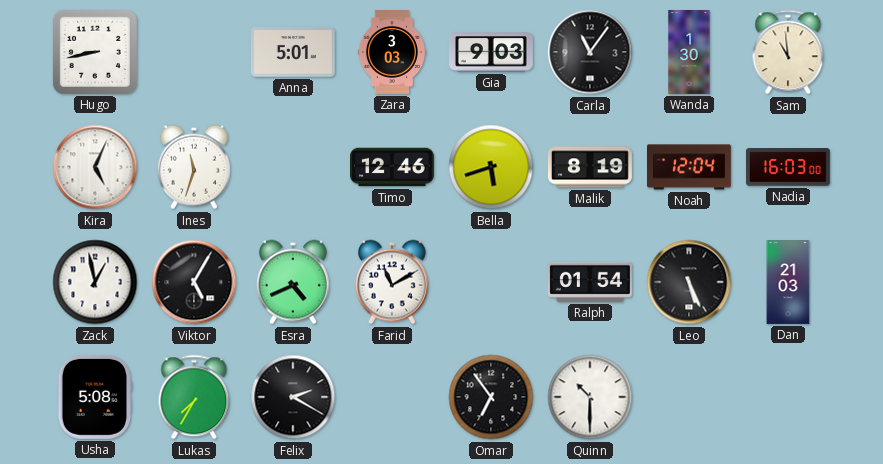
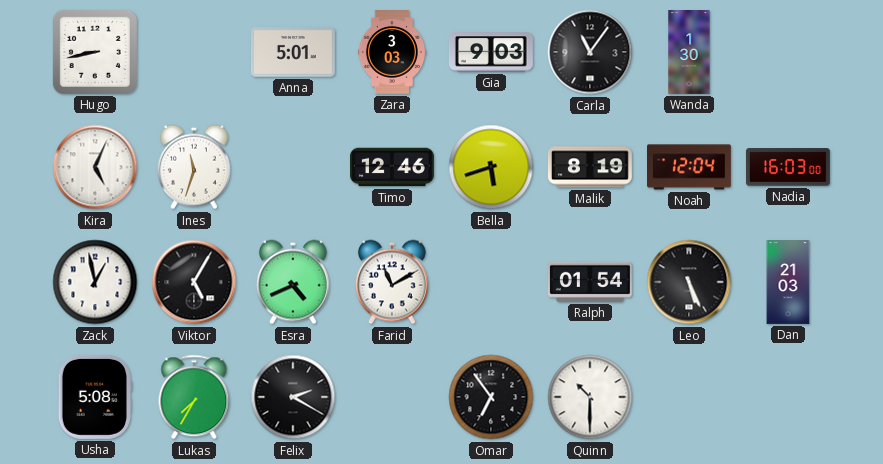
Sam: 10:59 -> none (788, 52)
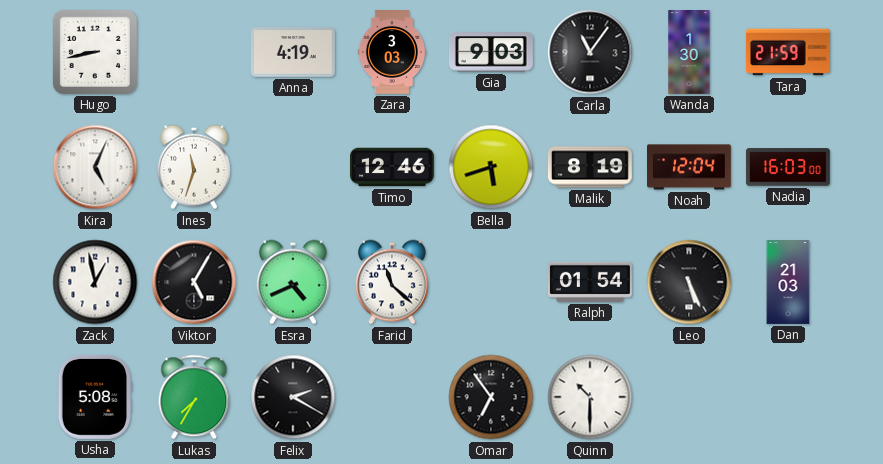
Anna: 5:01 -> 4:19 (293, 52)
Tara: none -> 21:59 (788, 52)
Farid: 11:10 -> 11:22 (392, 282)
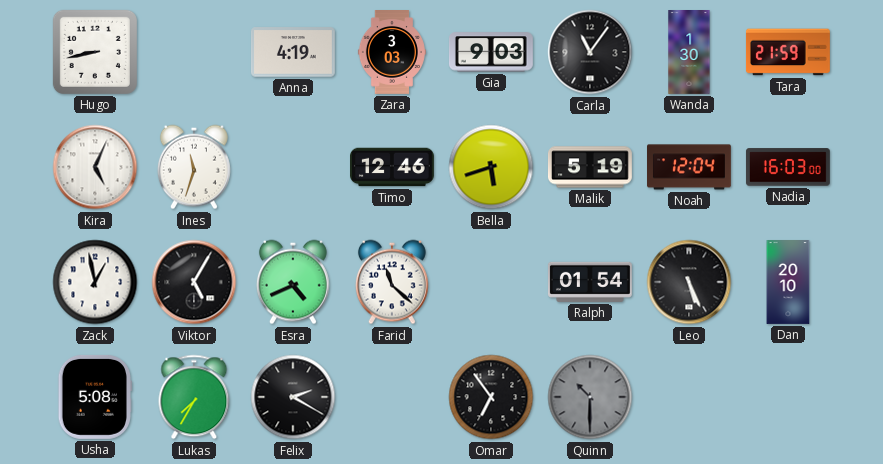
Malik: 8:19 -> 5:19 (590, 167)
Dan: 21:03 -> 20:10 (788, 283)
Quinn dial: white -> grey (590, 397)
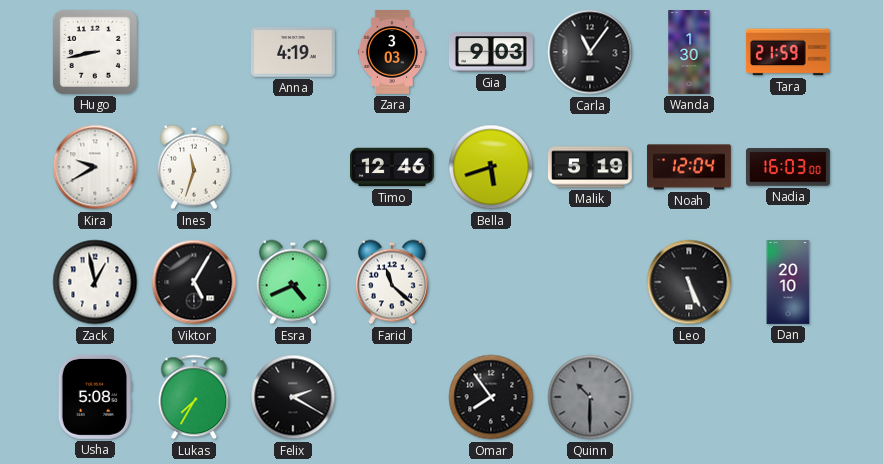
Kira: 5:04 -> 9:40 (95, 167)
Ralph: 01:54 -> none (590, 282)
Omar: 6:54 -> 7:54 (491, 397)
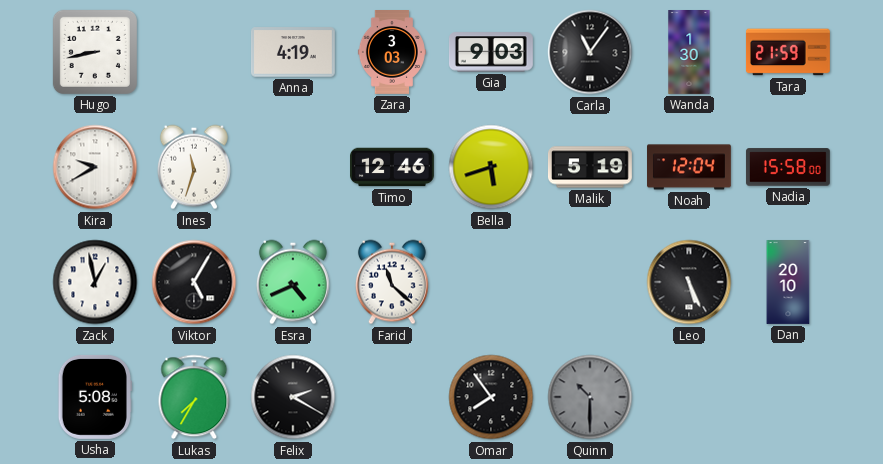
Nadia: 16:03 -> 15:58 (788, 167)
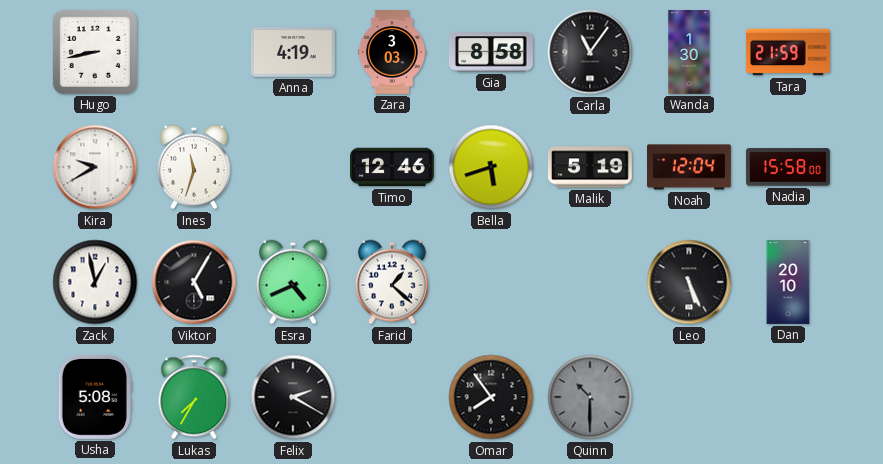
Gia: 9:03 -> 8:58 (491, 52)
Farid: 11:22 -> 1:22 (392, 282)
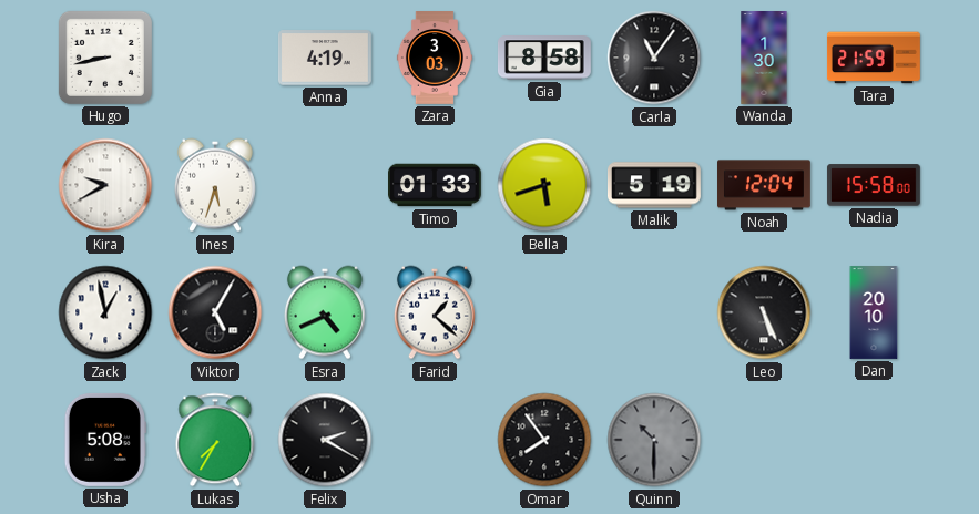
Ines: 11:33 -> 5:33 (215, 185)
Timo: 12:46 -> 01:33 (436, 185)
